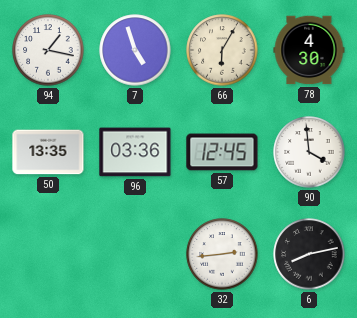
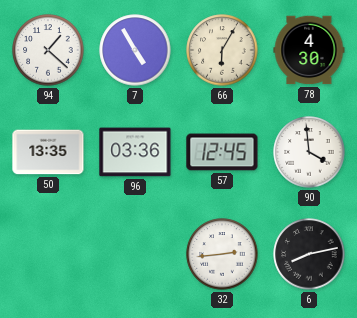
94: 1:17 -> 1:22 (48, 50)
7: 4:57 -> 4:55 (135, 50)
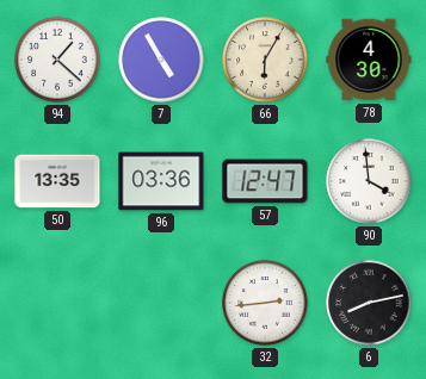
57: 12:45 -> 12:47 (265, 181)
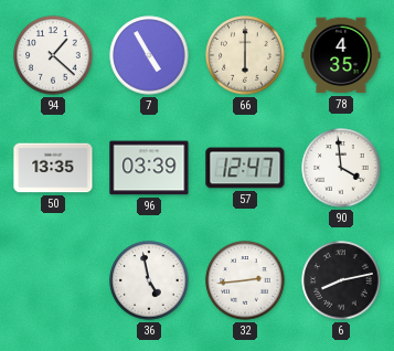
66: 6:05 -> 6:00 (245, 55)
78: 4:30 -> 4:35 (341, 55)
96: 03:36 -> 03:39 (149, 168)
36: none -> 4:58 (149, 280)
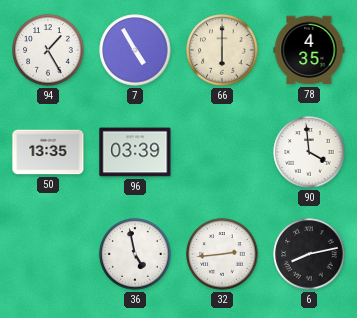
94: 1:22 -> 1:25 (48, 50)
57: 12:47 -> none (245, 168)
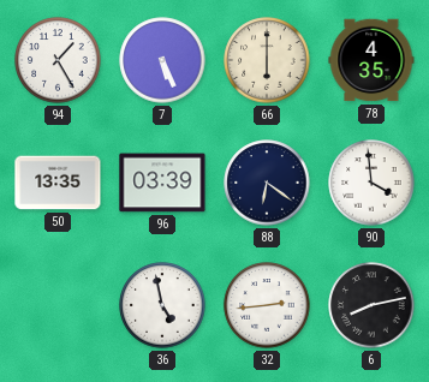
7: 4:55 -> 5:26 (162, 60)
88: none -> 6:21 (267, 183)
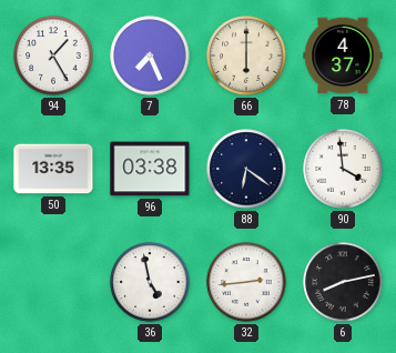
7: 5:26 -> 7:26 (150, 56)
78: 4:35 -> 4:37 (343, 56)
96: 03:39 -> 03:38 (150, 169)
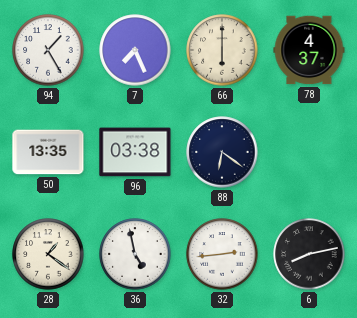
90: 3:59 -> none (343, 169)
28: none -> 1:21 (48, 254)
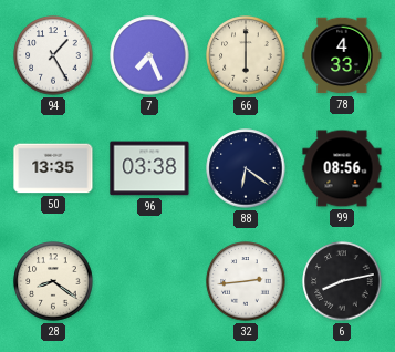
78: 4:37 -> 4:33 (342, 55)
99: none -> 08:56 (342, 168)
28: 1:21 -> 8:21 (53, 281)
36: 4:58 -> none (135, 254)
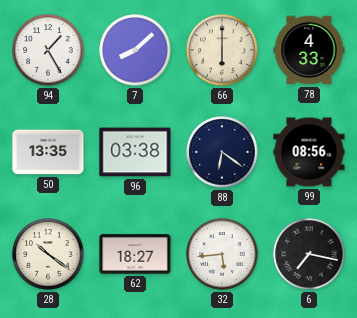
7: 7:26 -> 8:08 (135, 50)
28: 8:21 -> 10:21 (48, 254)
62: none -> 18:27 (135, 254)
32: 2:44 -> 5:44 (222, 254)
6: 8:13 -> 7:17 (309, 254)
